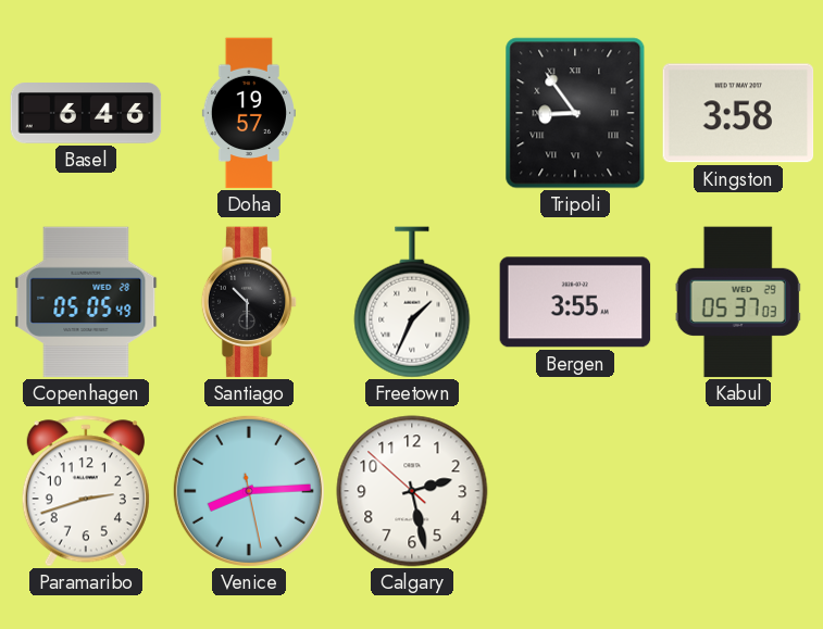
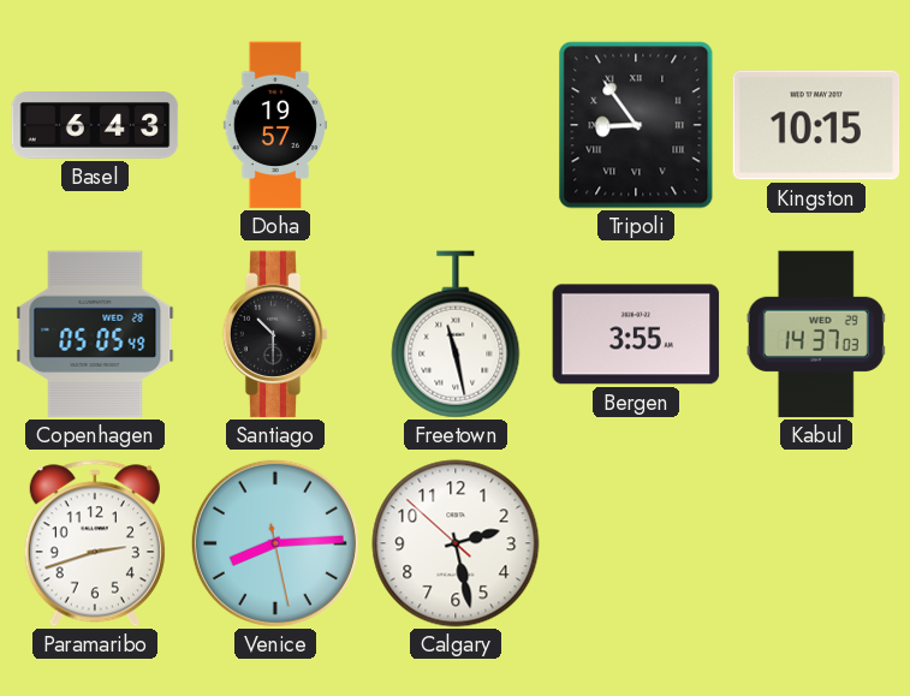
Basel: 6:46 -> 6:43 (95, 125)
Kingston: 3:58 -> 10:15 (816, 125)
Freetown: 1:34 -> 11:28 (456, 334)
Kabul: 05:37 -> 14:37 (816, 334)
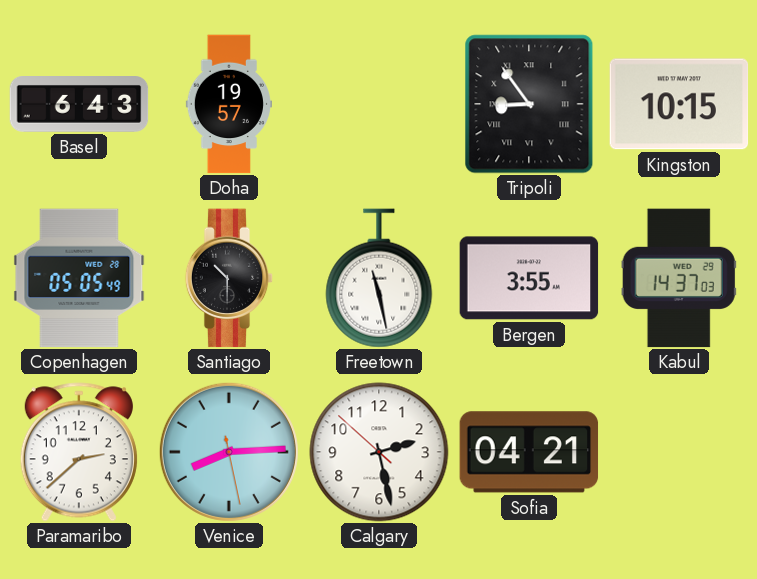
Paramaribo: 2:42 -> 2:38 (79, 452)
Sofia: none -> 04:21 (529, 452)
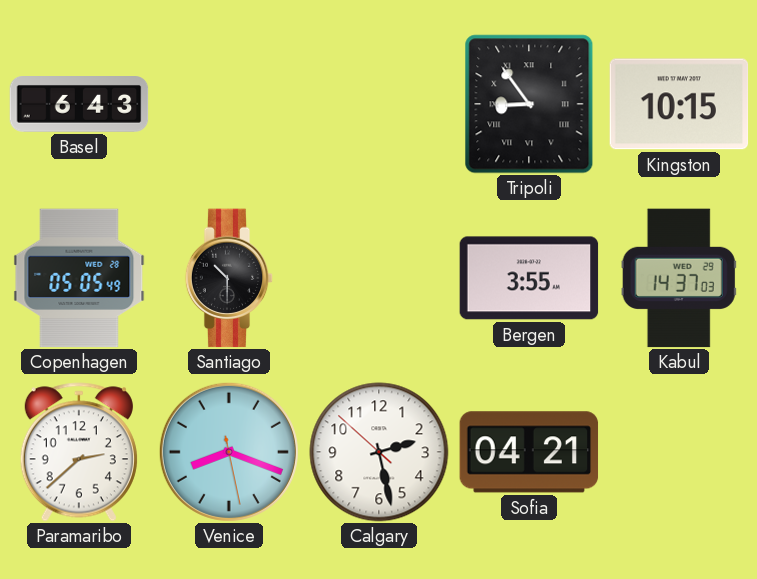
Doha: 19:57 -> none (229, 104)
Freetown: 11:28 -> none (379, 278)
Venice: 8:14 -> 8:18 (229, 452)
